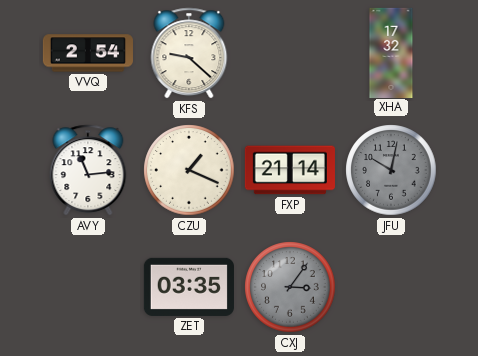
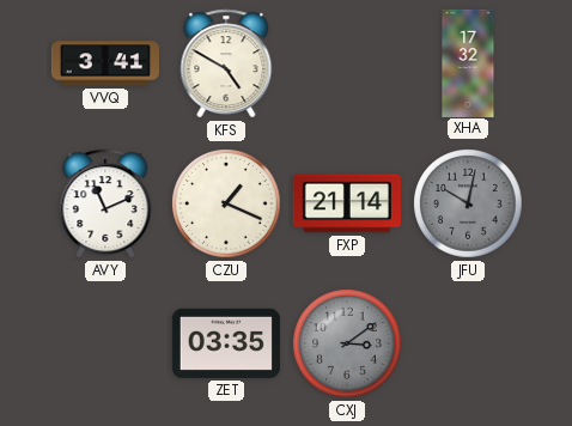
VVQ: 2:54 -> 3:41 (105, 63)
KFS: 9:22 -> 4:50 (226, 63)
AVY: 11:14 -> 11:11 (105, 203)
CXJ: 3:06 -> 3:09 (347, 343)
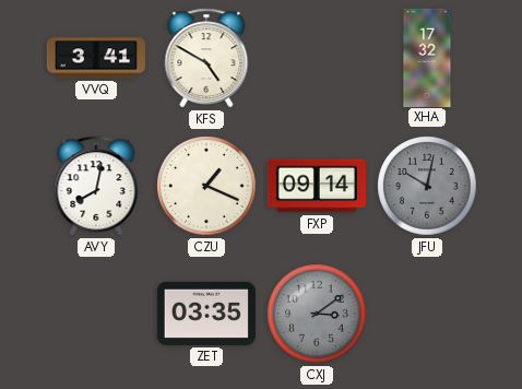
AVY: 11:11 -> 8:02 (96, 186)
FXP: 21:14 -> 09:14 (317, 186)
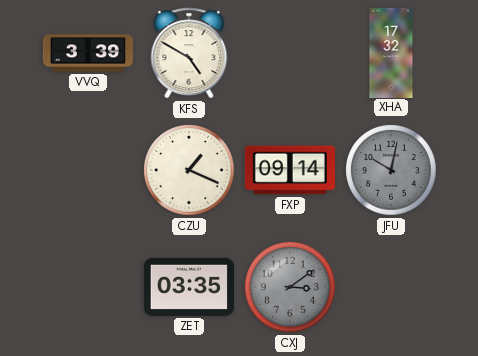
VVQ: 3:41 -> 3:39 (88, 53)
AVY: 8:02 -> none (96, 186)
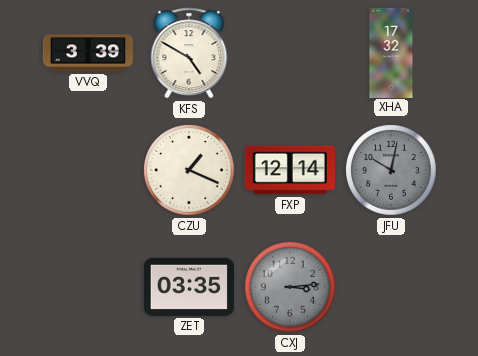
FXP: 09:14 -> 12:14 (290, 170)
CXJ: 3:09 -> 3:14 (290, 287)
